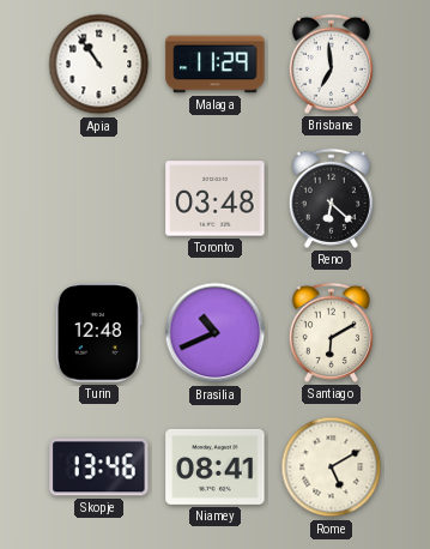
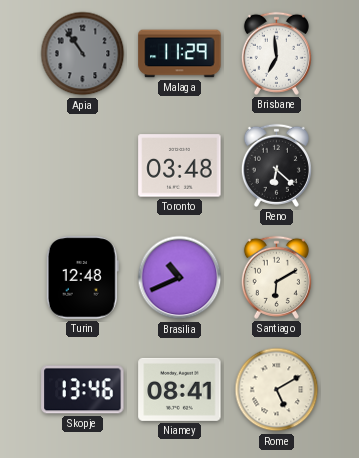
Apia dial: white -> grey (83, 54)
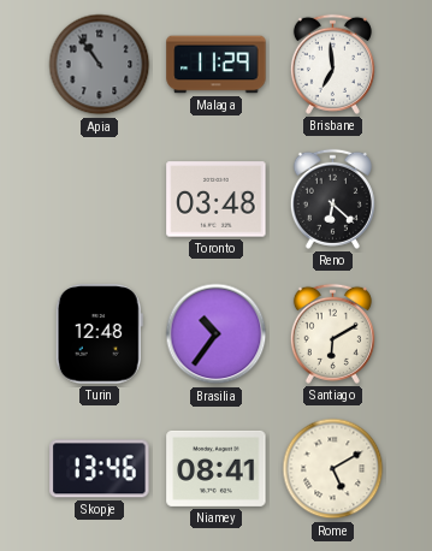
Brasilia: 10:41 -> 10:36 (217, 334)
